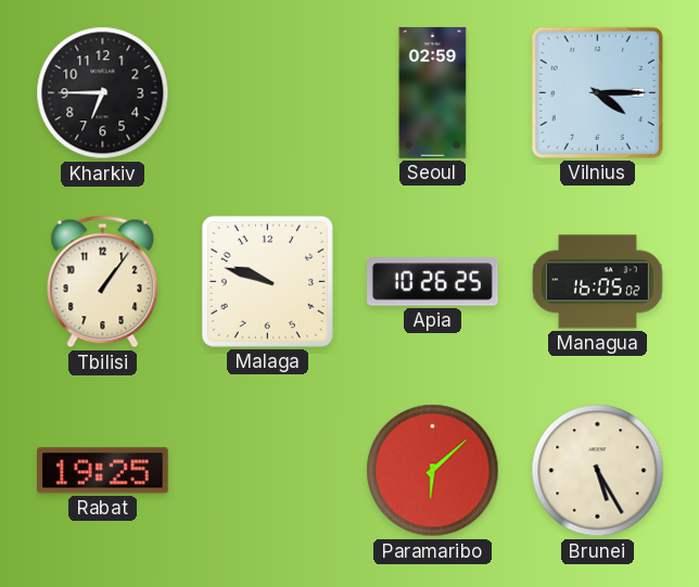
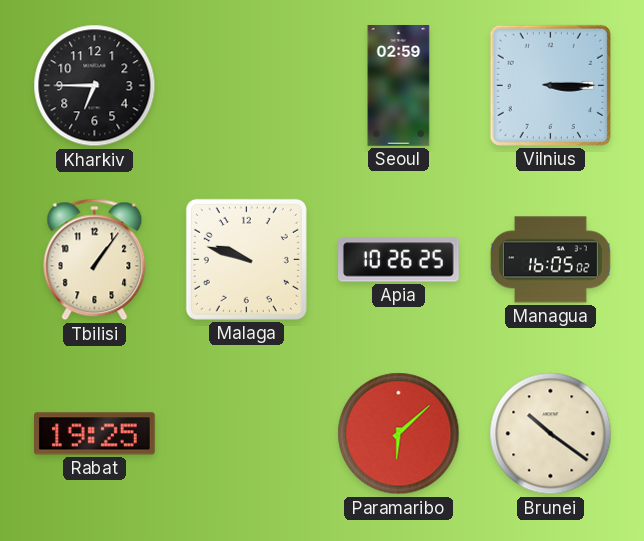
Vilnius: 4:15 -> 3:15 (550, 85)
Brunei: 5:25 -> 10:21 (551, 434)
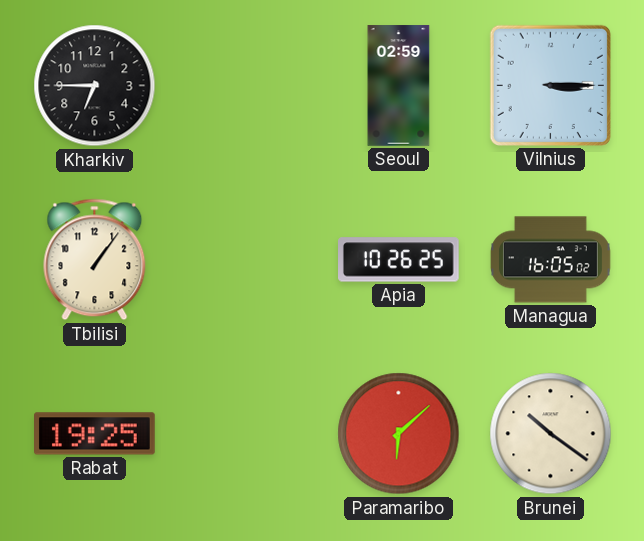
Malaga: 9:48 -> none (246, 259)
